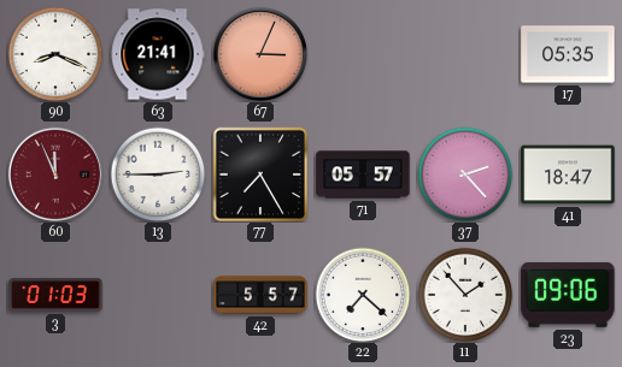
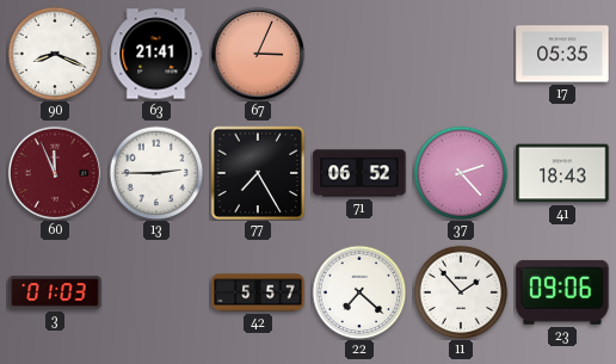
71: 05:57 -> 06:52 (359, 173)
41: 18:47 -> 18:43 (562, 173)
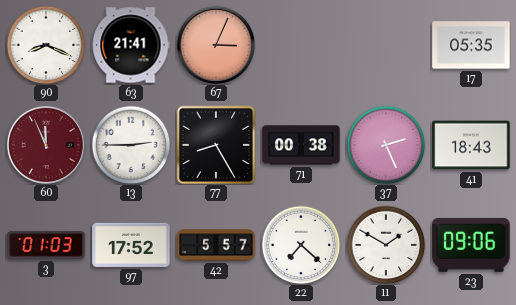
77: 7:25 -> 8:25 (216, 145)
71: 06:52 -> 00:38 (301, 145)
37: 2:23 -> 2:26 (386, 145)
97: none -> 17:52 (131, 245)
11: 1:53 -> 1:50 (386, 245)
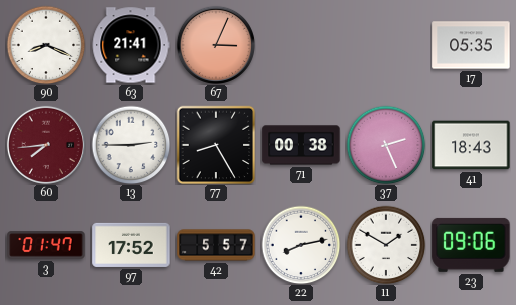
60: 11:56 -> 7:44 (46, 145)
3: 01:03 -> 01:47 (46, 245)
22: 7:22 -> 8:13 (301, 245)
